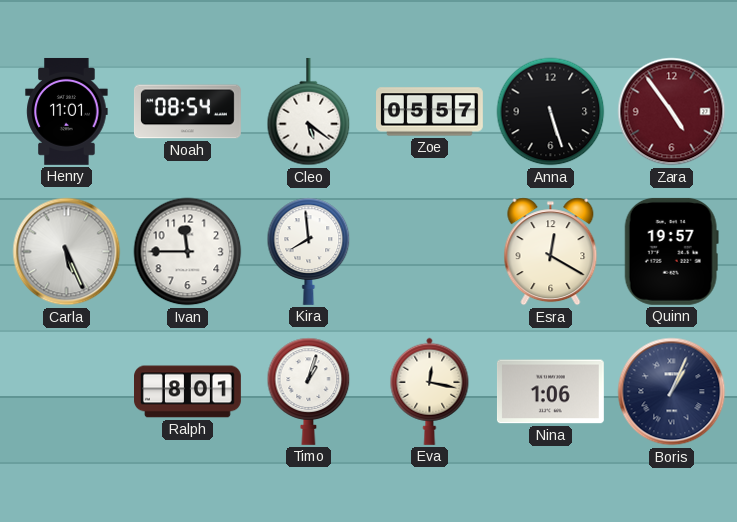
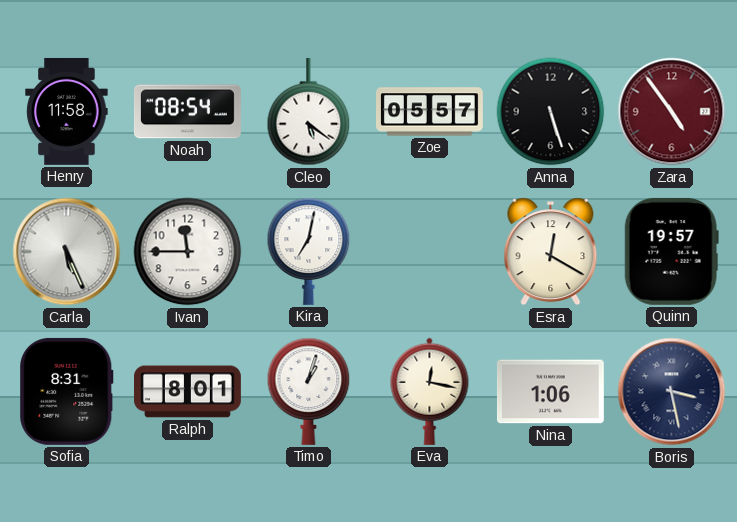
Henry: 11:01 -> 11:58 (67, 111)
Kira: 7:59 -> 7:02 (309, 251)
Sofia: none -> 8:31 (67, 391)
Boris: 1:04 -> 3:28 (672, 392)
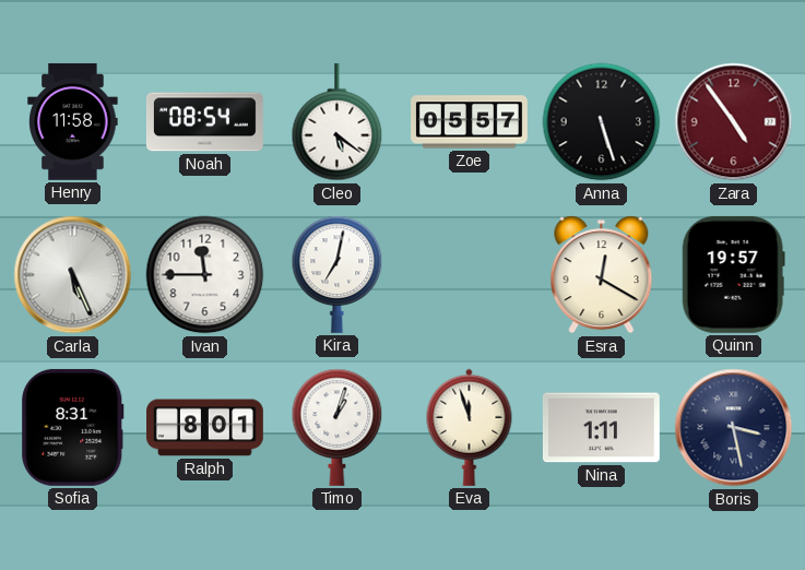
Eva: 12:17 -> 11:57 (470, 427)
Nina: 1:06 -> 1:11 (601, 428)
